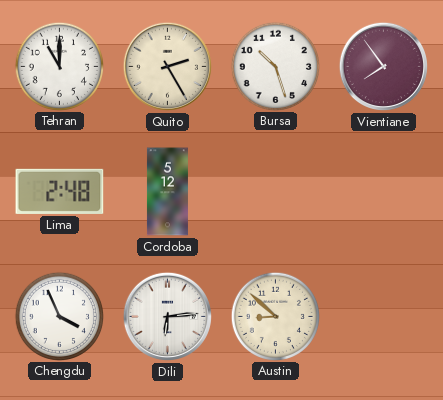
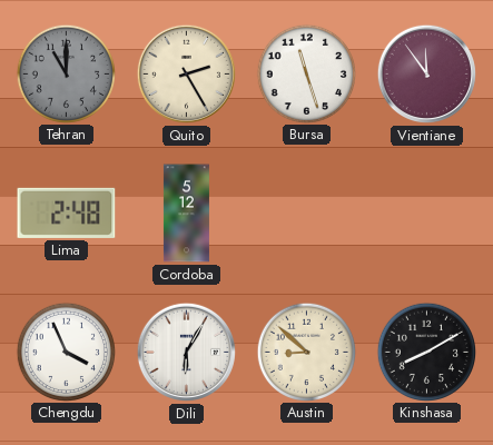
Tehran dial: white -> grey (66, 73)
Bursa: 10:27 -> 11:27 (306, 73)
Vientiane: 7:54 -> 11:54 (426, 73)
Dili: 6:14 -> 6:05 (186, 352)
Kinshasa: none -> 8:10 (426, 352)
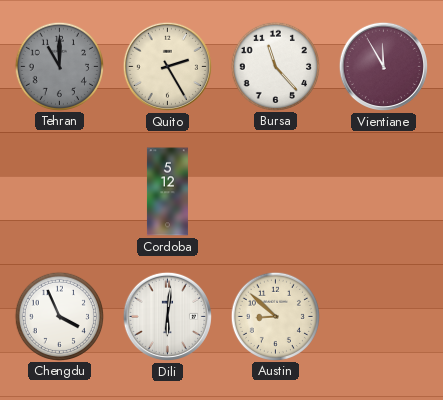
Bursa: 11:27 -> 11:23 (275, 66)
Vientiane: 11:54 -> 11:55 (383, 66)
Lima: 2:48 -> none (67, 212)
Dili: 6:05 -> 6:01 (167, 316)
Kinshasa: 8:10 -> none (426, 352)
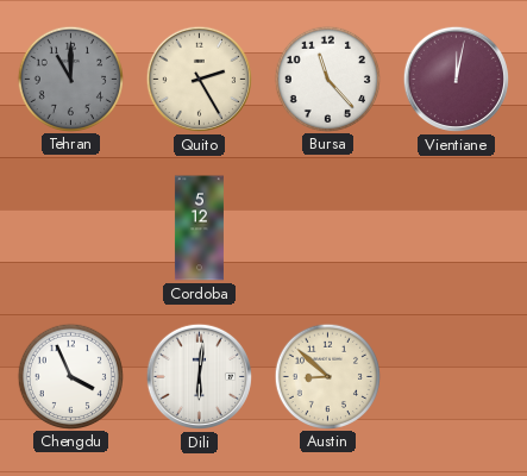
Vientiane: 11:55 -> 12:02 (456, 79)
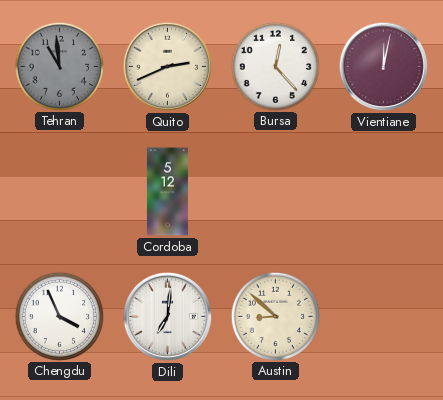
Tehran: 11:00 -> 10:59 (59, 66)
Quito: 2:25 -> 2:41 (167, 66)
Bursa: 11:23 -> 12:23 (275, 66)
Dili: 6:01 -> 7:01 (167, 316)
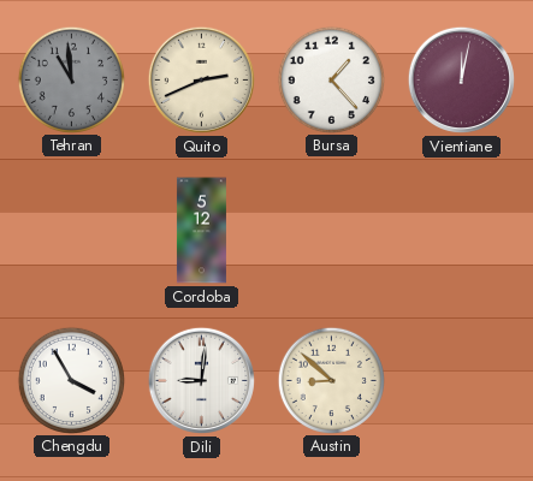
Bursa: 12:23 -> 1:23 (331, 79)
Chengdu: 3:56 -> 3:55 (71, 380)
Dili: 7:01 -> 9:01 (201, 380)
